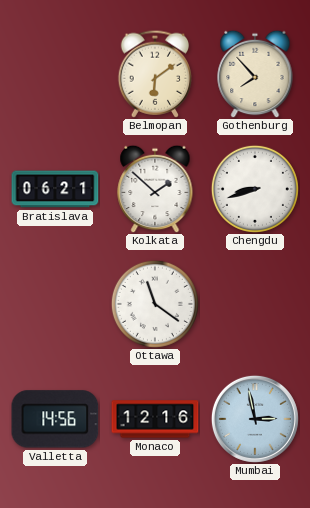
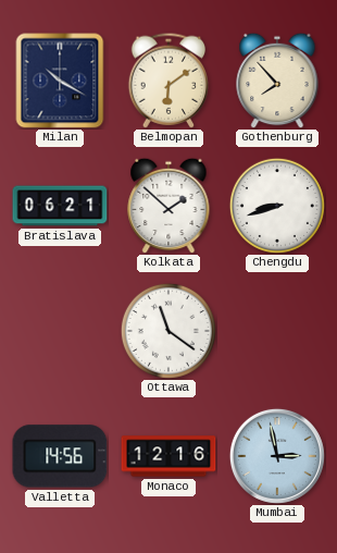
Milan: none -> 10:20 (60, 81)
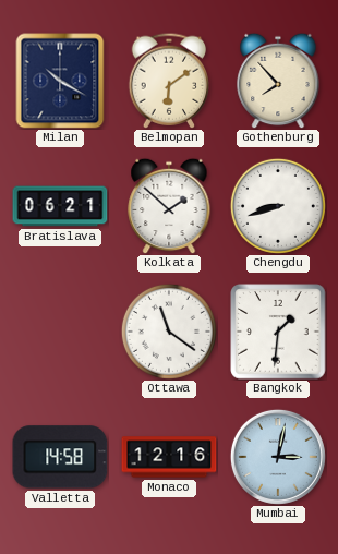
Bangkok: none -> 1:31 (278, 332)
Valletta: 14:56 -> 14:58 (60, 457)
Mumbai: 2:58 -> 3:02 (278, 457)
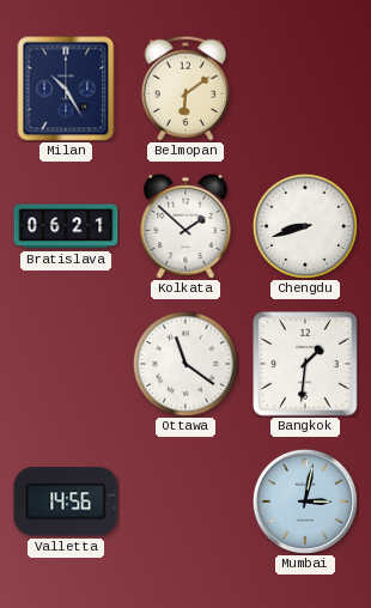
Milan: 10:20 -> 10:25 (66, 89)
Gothenburg: 7:53 -> none (278, 81)
Valletta: 14:58 -> 14:56 (66, 501)
Monaco: 12:16 -> none (169, 457)
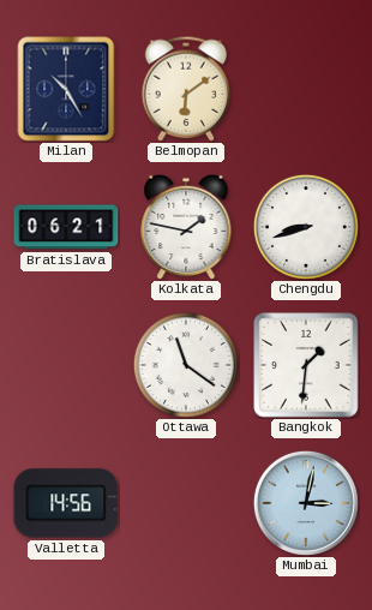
Kolkata: 1:52 -> 1:47 (186, 227)
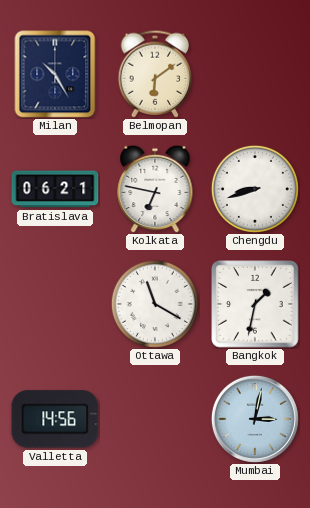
Kolkata: 1:47 -> 6:47 (155, 189)
Ottawa: 11:21 -> 11:20 (155, 304)
Bangkok: 1:31 -> 1:32 (255, 304)
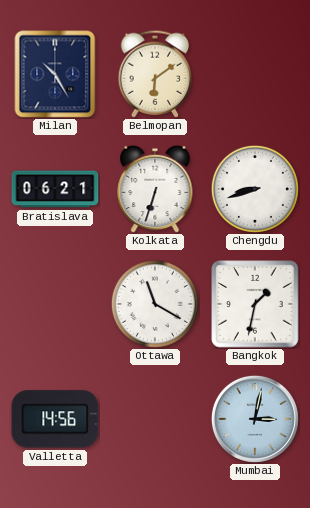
Kolkata: 6:47 -> 6:33 (155, 189)
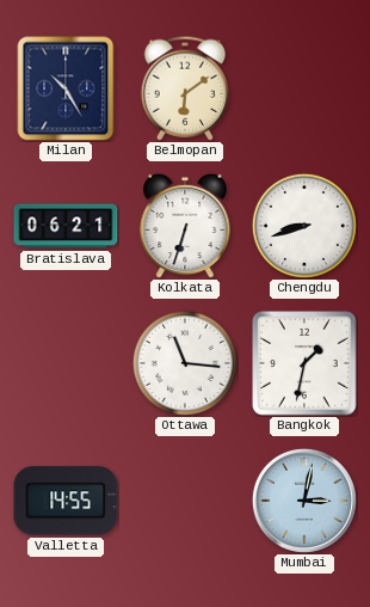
Ottawa: 11:20 -> 11:16 (185, 363)
Valletta: 14:56 -> 14:55 (66, 501)
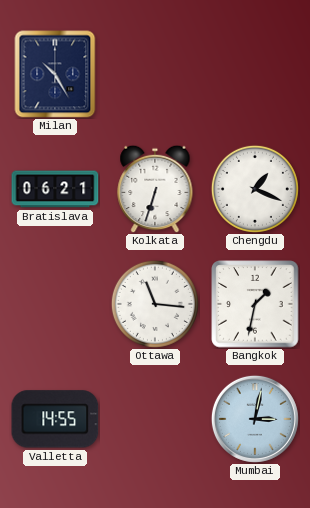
Belmopan: 6:09 -> none (185, 88)
Chengdu: 8:42 -> 1:19 (255, 189)
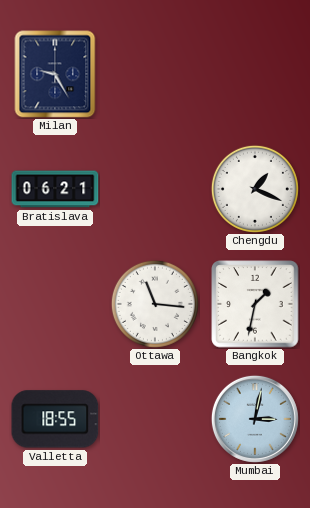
Milan: 10:25 -> 9:25 (55, 74)
Kolkata: 6:33 -> none (155, 189)
Valletta: 14:55 -> 18:55 (55, 419)
